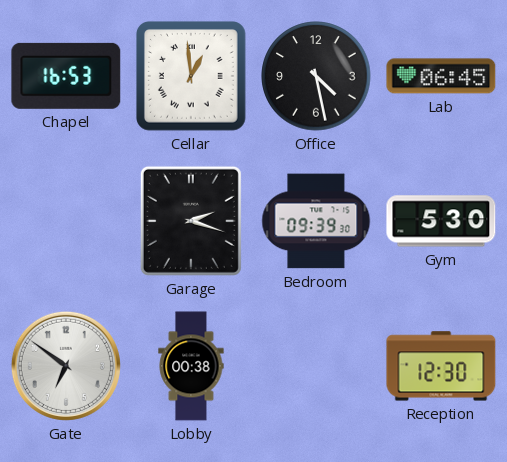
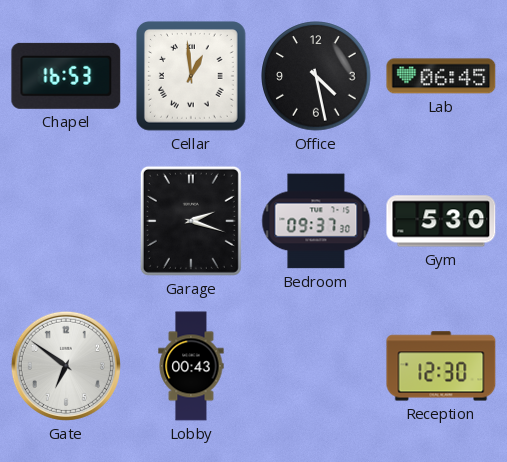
Bedroom: 09:39 -> 09:37 (316, 221)
Lobby: 00:38 -> 00:43 (191, 366)
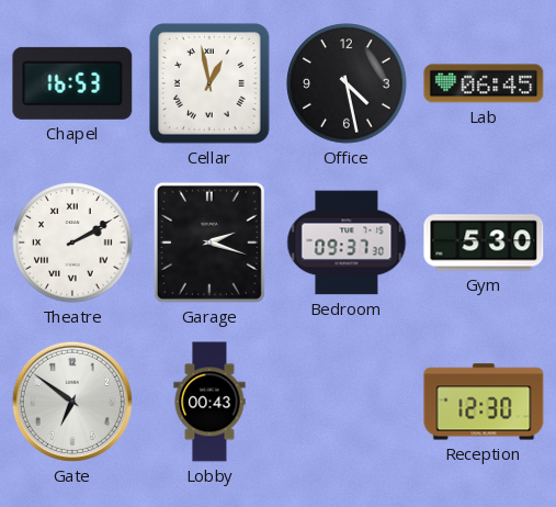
Cellar: 12:59 -> 12:58 (211, 84)
Theatre: none -> 2:10 (72, 243)
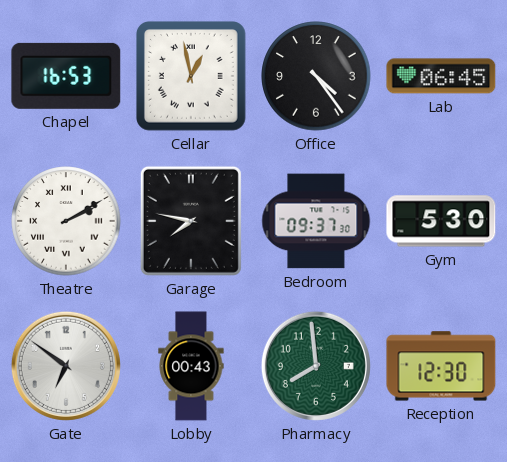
Office: 4:28 -> 4:24 (316, 76)
Garage: 2:18 -> 7:47 (191, 221)
Pharmacy: none -> 7:59 (316, 366)
